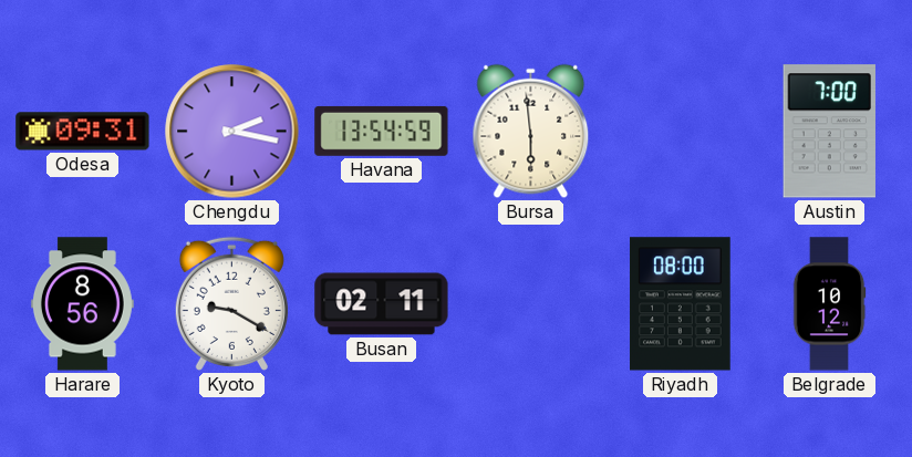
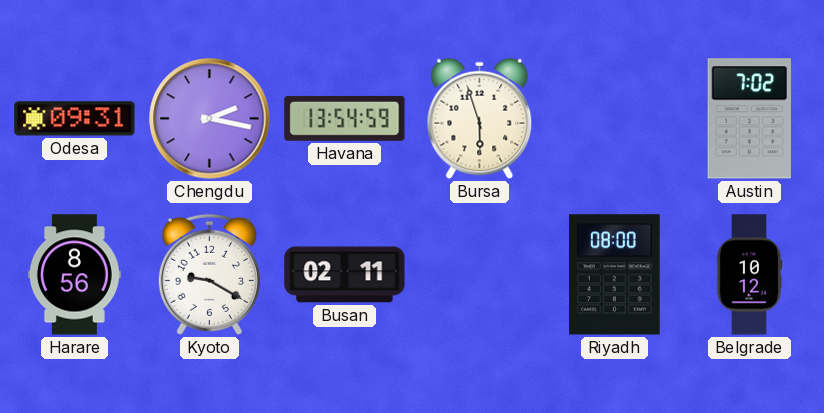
Bursa: 5:59 -> 5:57 (480, 119)
Austin: 7:00 -> 7:02 (749, 119)
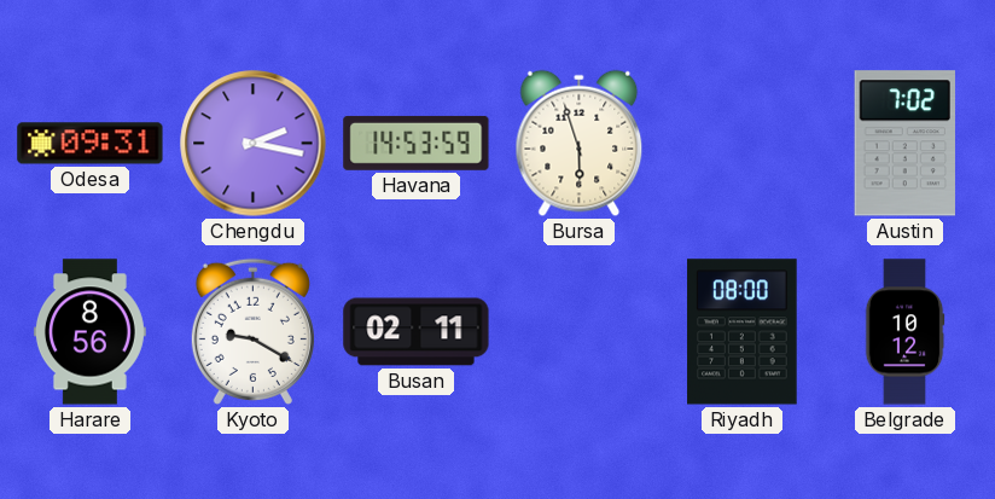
Havana: 13:54 -> 14:53 (417, 143)
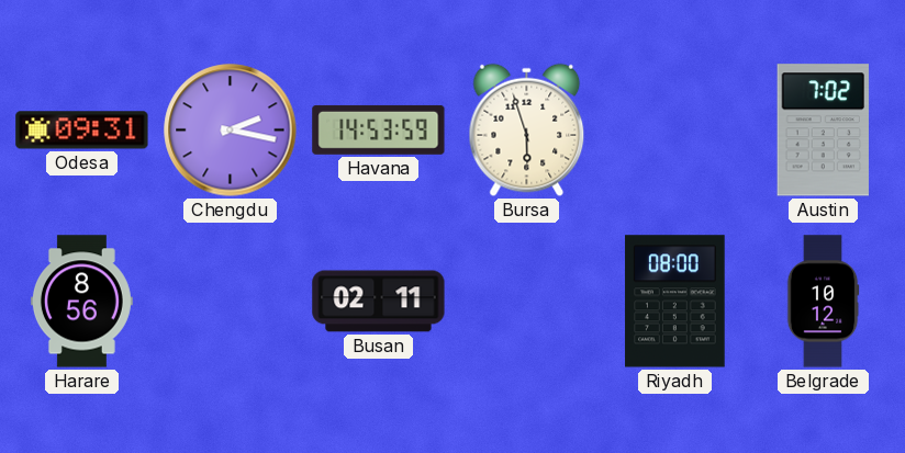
Kyoto: 9:20 -> none (252, 331)
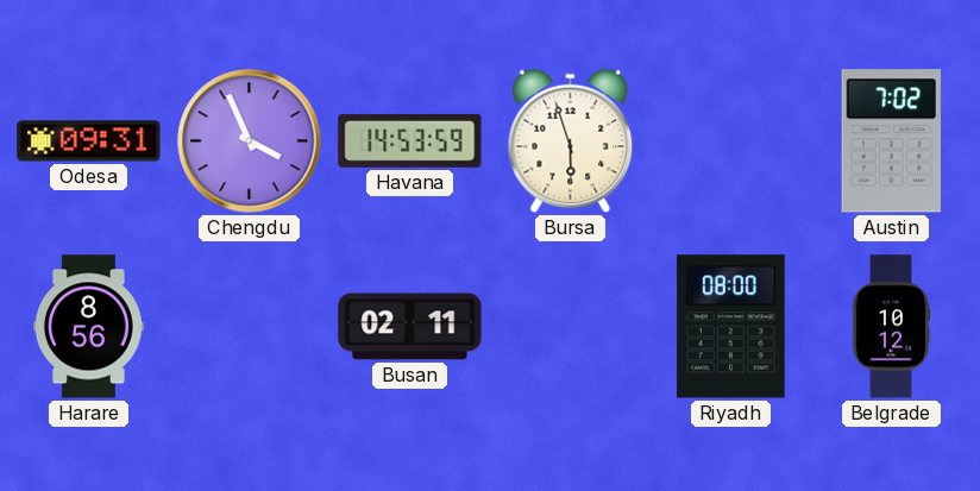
Chengdu: 2:17 -> 3:56 (250, 141)
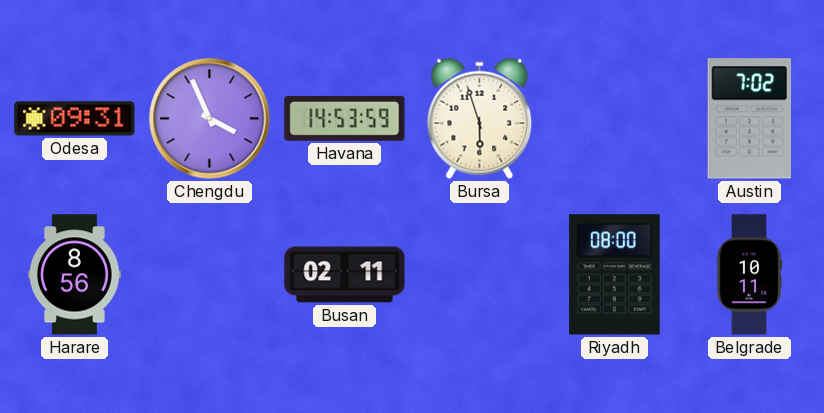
Belgrade: 10:12 -> 10:11 (749, 275)
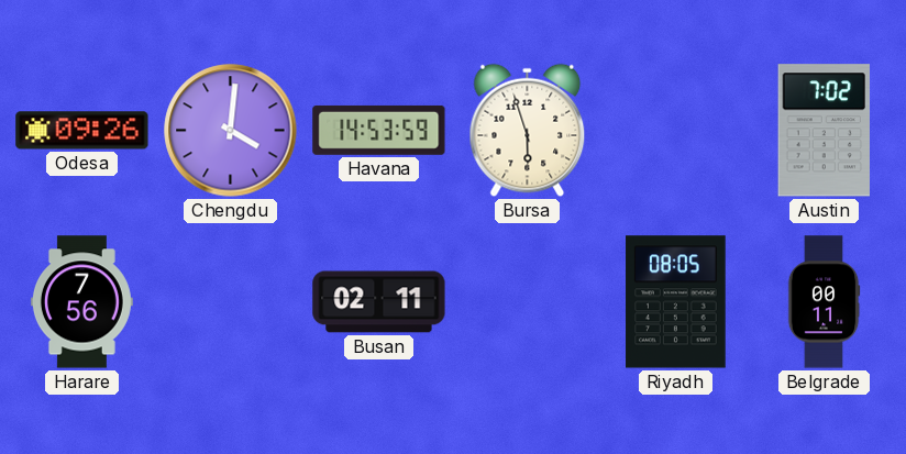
Odesa: 09:31 -> 09:26 (82, 131)
Chengdu: 3:56 -> 4:01 (231, 131)
Harare: 8:56 -> 7:56 (81, 302)
Riyadh: 08:00 -> 08:05 (676, 302)
Belgrade: 10:11 -> 00:11 (824, 302)
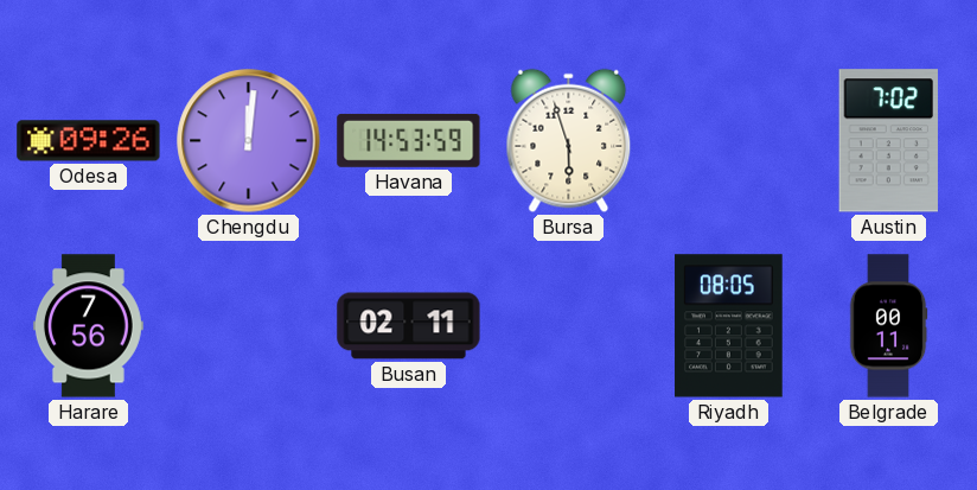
Chengdu: 4:01 -> 12:01 (249, 141)
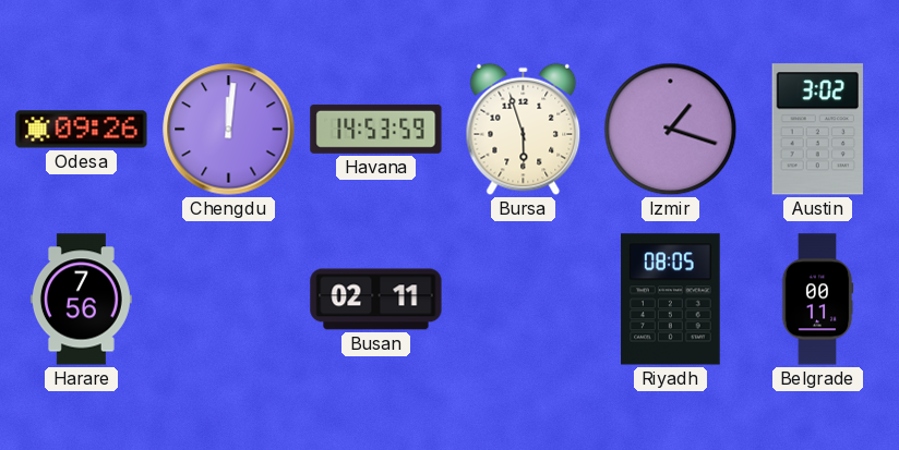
Izmir: none -> 1:18 (671, 130)
Austin: 7:02 -> 3:02 (817, 130)
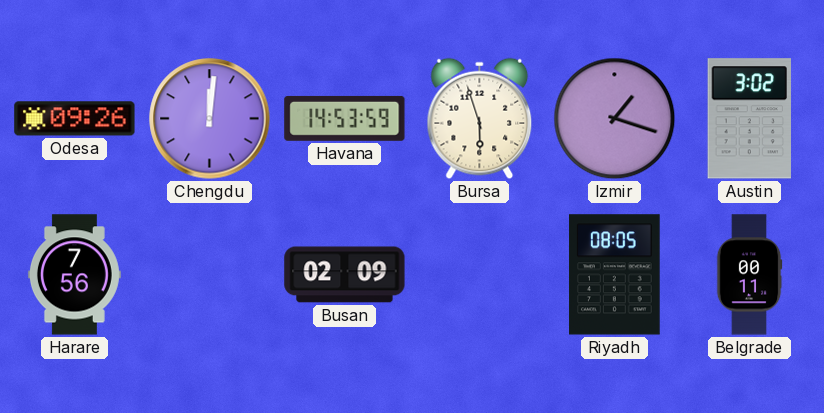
Busan: 02:11 -> 02:09 (345, 275)
